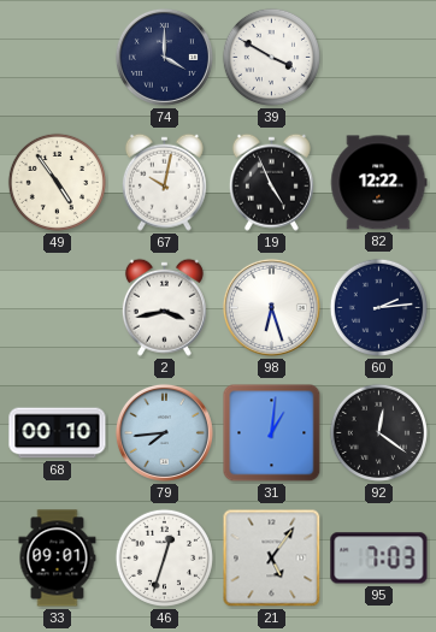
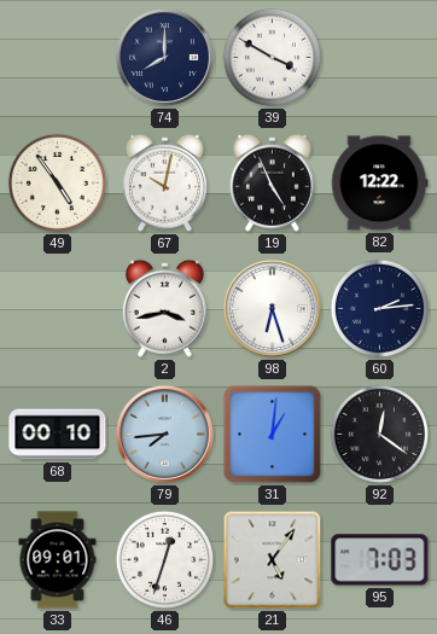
74: 4:00 -> 8:00 (164, 57)
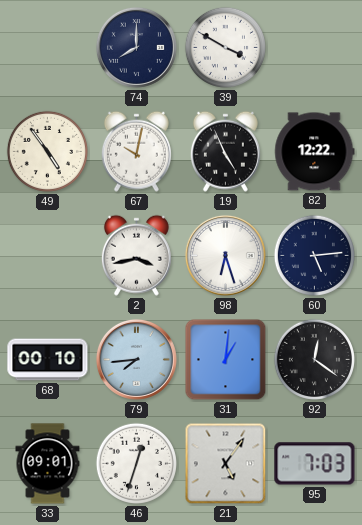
60: 2:14 -> 5:14 (314, 255)
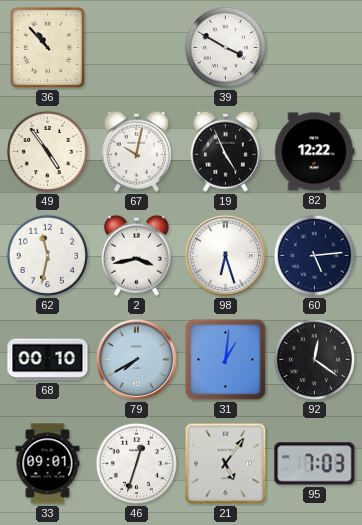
36: none -> 10:53 (47, 47)
74: 8:00 -> none (136, 47)
62: none -> 11:32 (47, 255)
79: 7:44 -> 7:40 (136, 359)
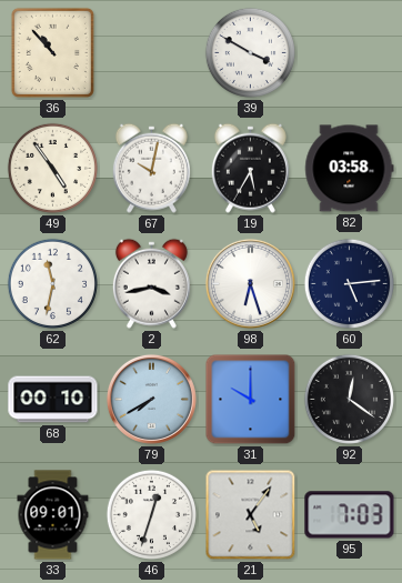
19: 4:56 -> 5:35 (250, 168)
82: 12:22 -> 03:58 (350, 169)
31: 1:01 -> 10:00 (251, 400)
